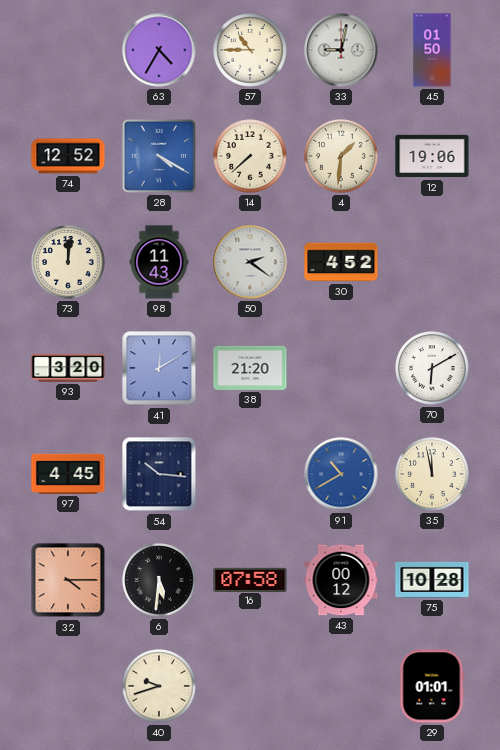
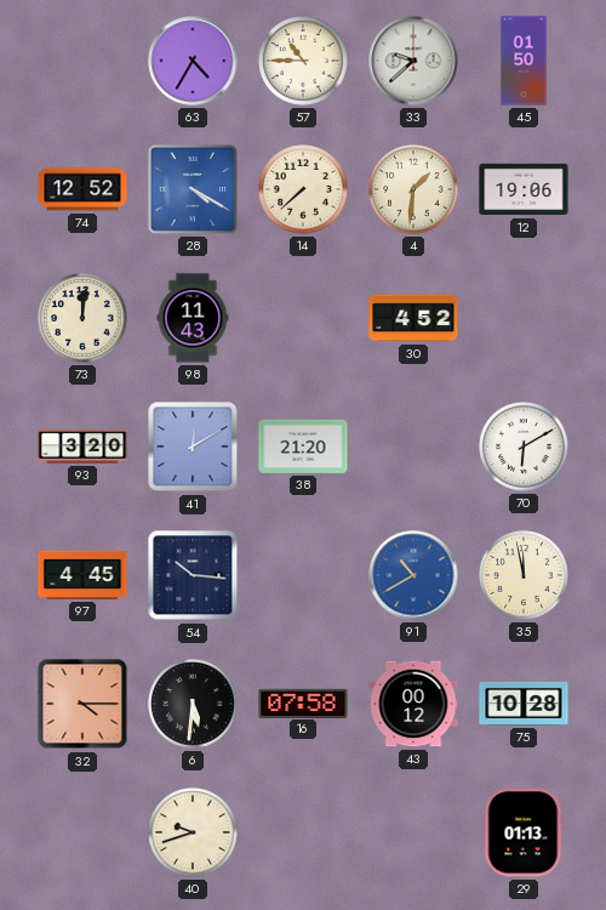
33: 9:02 -> 9:38 (413, 61)
50: 2:21 -> none (250, 262)
29: 01:01 -> 01:13 (524, 832)
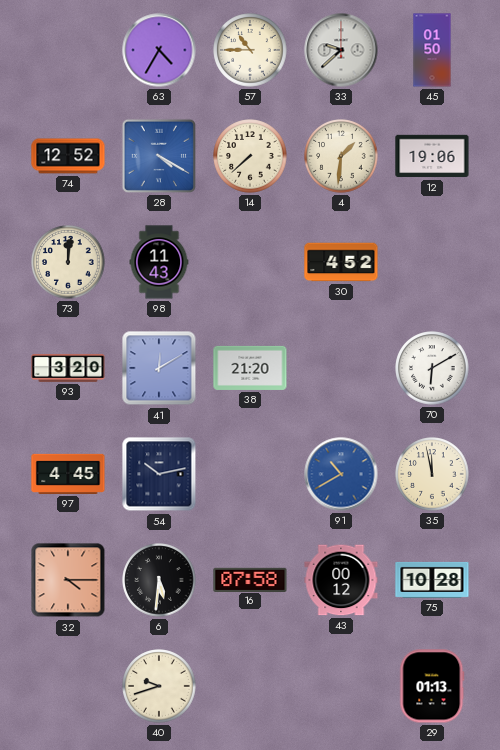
54: 10:16 -> 10:13 (159, 474)
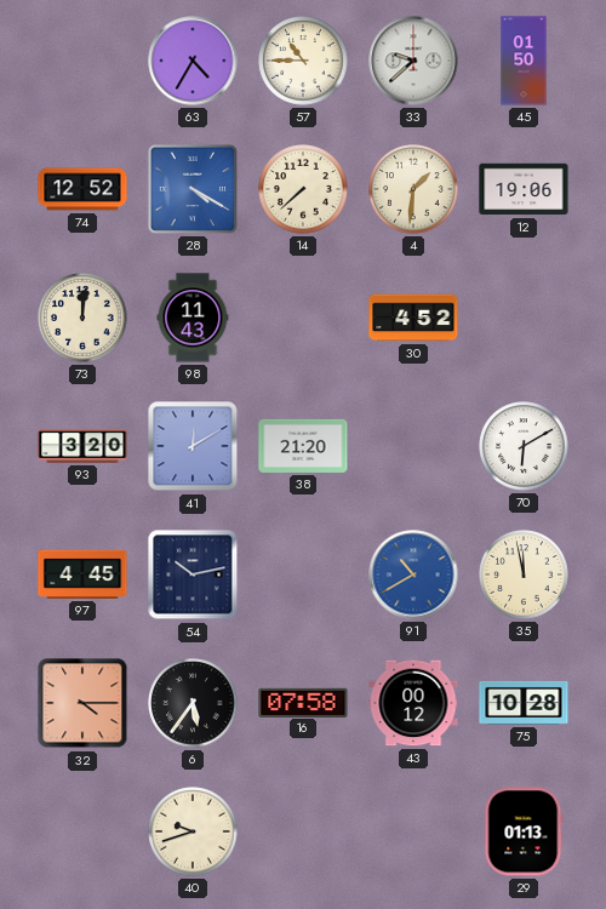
6: 5:31 -> 5:36 (193, 703)
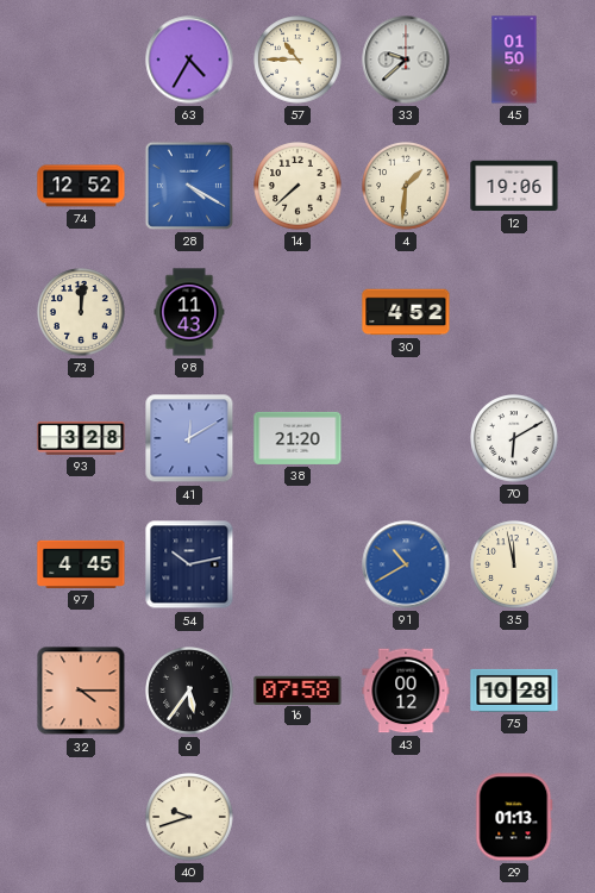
93: 3:20 -> 3:28 (81, 438)
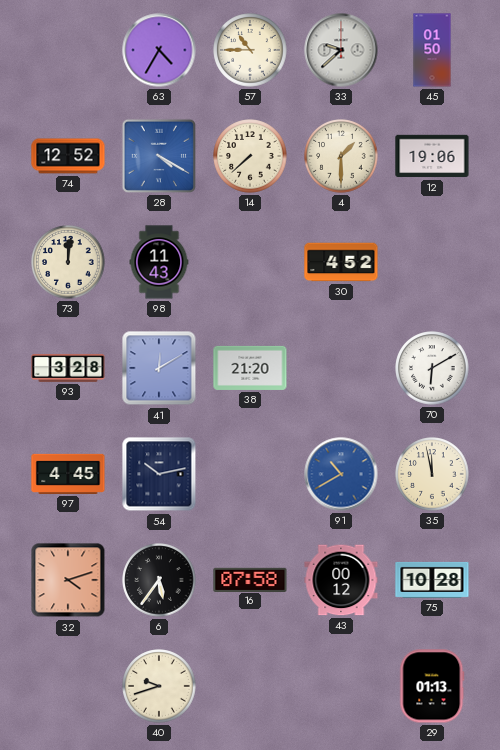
4: 1:31 -> 1:30 (341, 156)
32: 4:15 -> 4:12 (68, 580)
